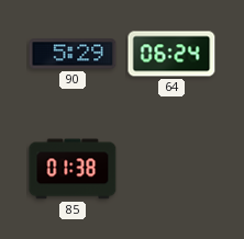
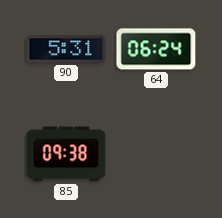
90: 5:29 -> 5:31 (66, 49)
85: 01:38 -> 09:38 (66, 154)
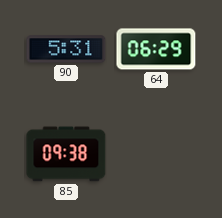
64: 06:24 -> 06:29 (156, 49)
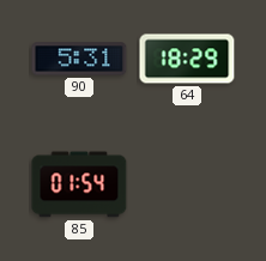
64: 06:29 -> 18:29 (187, 59)
85: 09:38 -> 01:54 (79, 184)
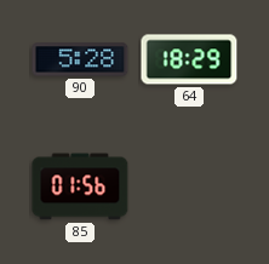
90: 5:31 -> 5:28 (80, 59)
85: 01:54 -> 01:56 (80, 186)
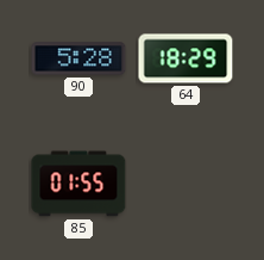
85: 01:56 -> 01:55 (78, 184)
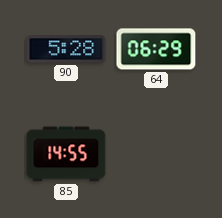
64: 18:29 -> 06:29 (156, 49)
85: 01:55 -> 14:55 (66, 154)
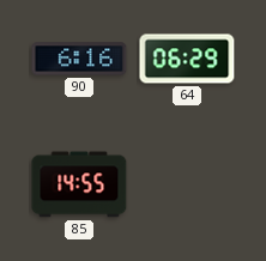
90: 5:28 -> 6:16 (79, 59)
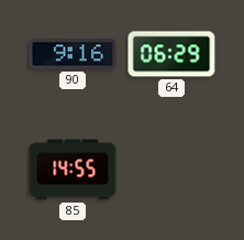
90: 6:16 -> 9:16 (73, 54)
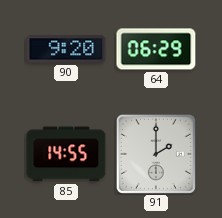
90: 9:16 -> 9:20 (66, 49)
91: none -> 2:00 (156, 154)
